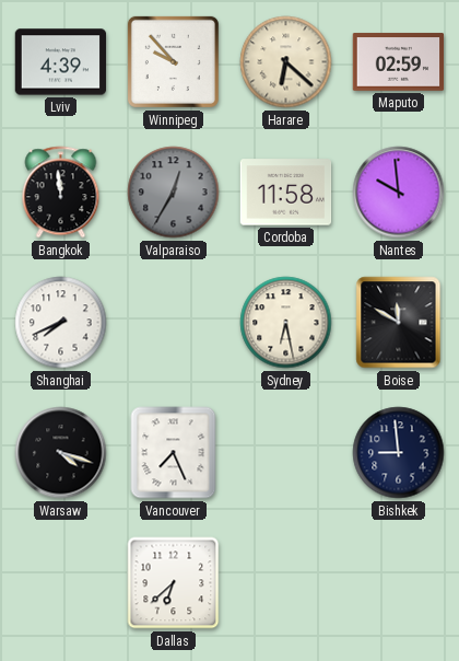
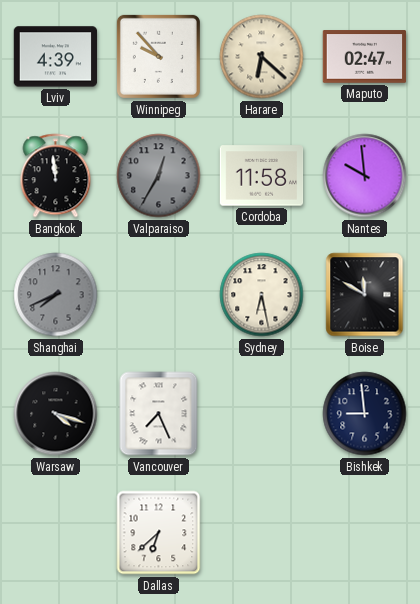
Maputo: 02:59 -> 02:47 (365, 57)
Shanghai dial: white -> grey (56, 295)
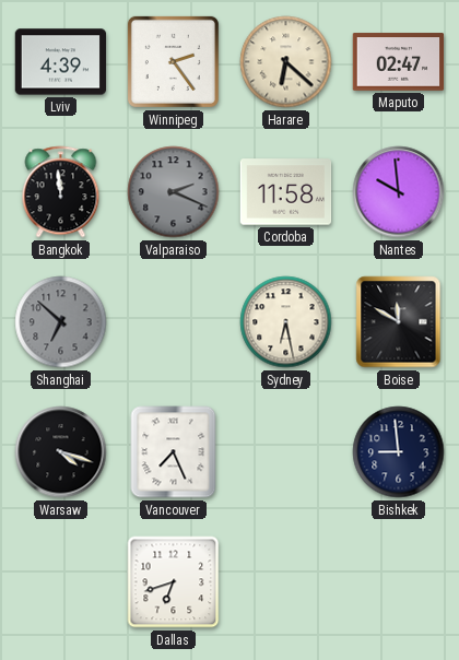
Winnipeg: 9:53 -> 2:24 (173, 61)
Valparaiso: 12:35 -> 2:19 (174, 192)
Shanghai: 7:41 -> 6:52 (61, 322)
Dallas: 6:38 -> 6:42 (174, 582)
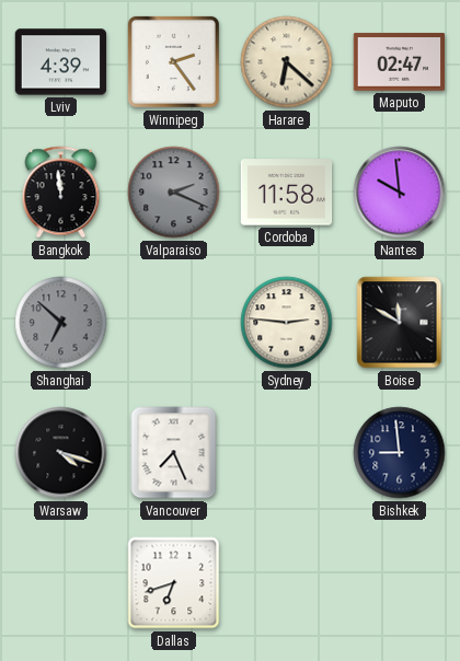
Sydney: 6:28 -> 2:46 (287, 323)
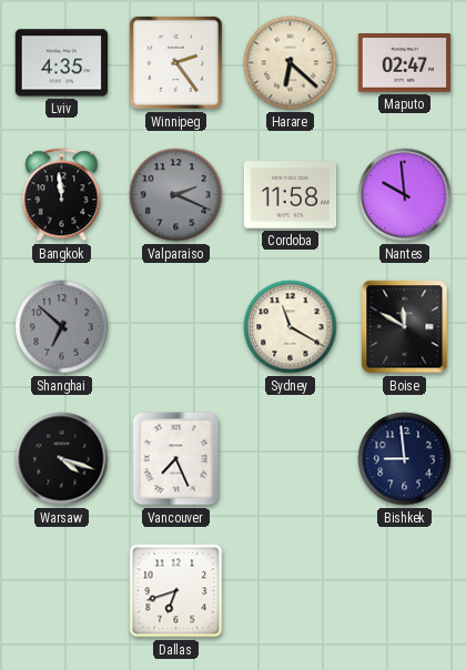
Lviv: 4:39 -> 4:35 (62, 63)
Sydney: 2:46 -> 11:20 (291, 327)
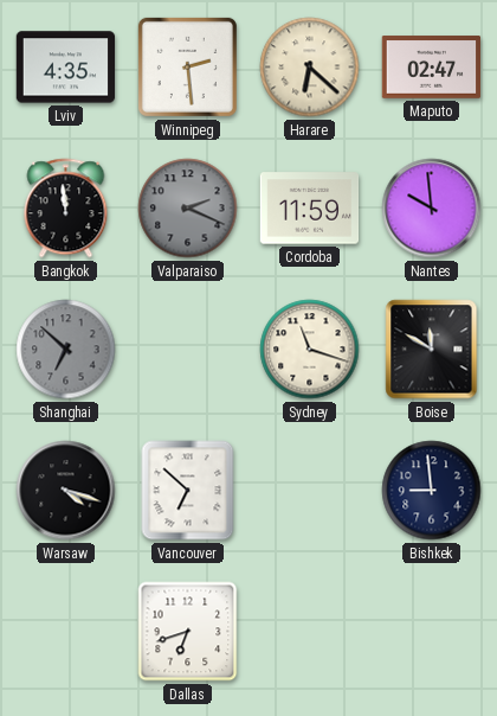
Winnipeg: 2:24 -> 2:29 (187, 66)
Cordoba: 11:58 -> 11:59 (310, 209)
Sydney: 11:20 -> 11:18 (310, 350)
Vancouver: 7:26 -> 6:52 (188, 491)
